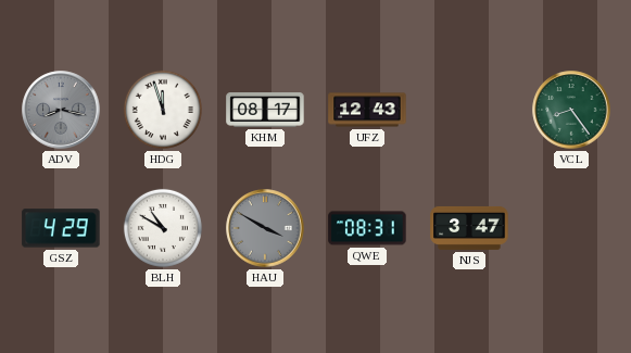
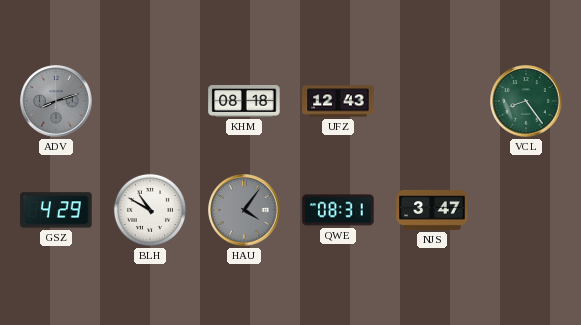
ADV: 8:17 -> 8:12 (56, 101)
HDG: 11:57 -> none (163, 110)
KHM: 08:17 -> 08:18 (244, 101)
HAU: 3:50 -> 4:06 (244, 210)
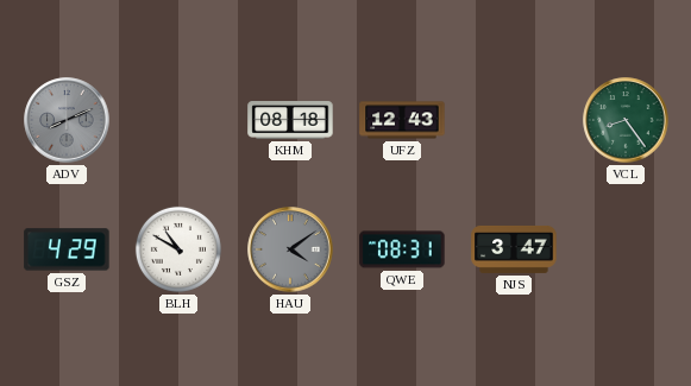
ADV: 8:12 -> 8:11 (67, 120)
HAU: 4:06 -> 4:09 (290, 249)
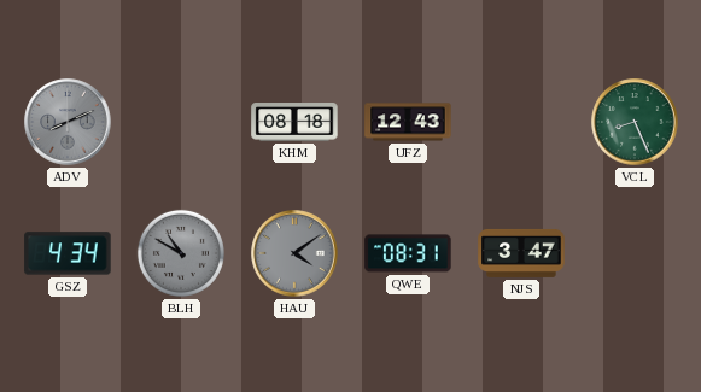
VCL: 8:24 -> 8:26 (635, 122)
GSZ: 4:29 -> 4:34 (68, 253)
BLH dial: white -> grey (181, 253)
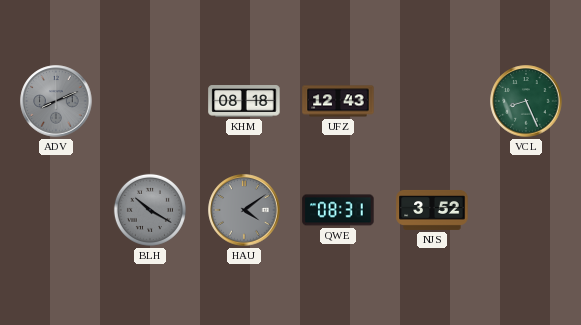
GSZ: 4:34 -> none (68, 253)
BLH: 10:50 -> 10:20 (150, 210)
NJS: 3:47 -> 3:52 (432, 210)
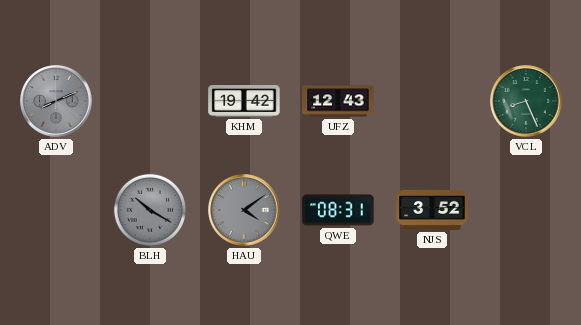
KHM: 08:18 -> 19:42 (244, 101)
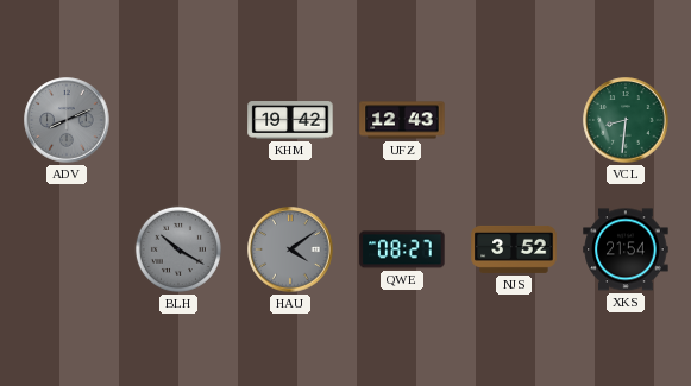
VCL: 8:26 -> 8:31 (626, 120)
QWE: 08:31 -> 08:27 (402, 249)
XKS: none -> 21:54 (626, 249)
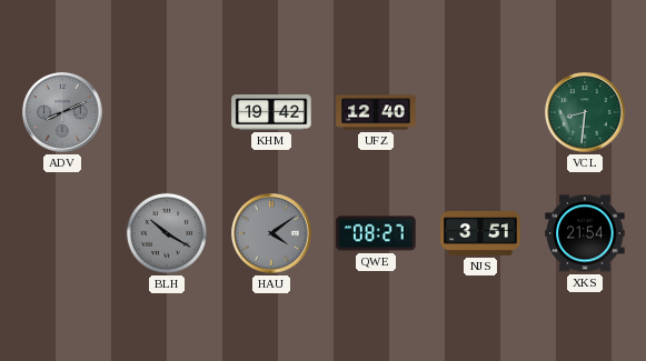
UFZ: 12:43 -> 12:40 (376, 112)
NJS: 3:52 -> 3:51 (480, 233)
